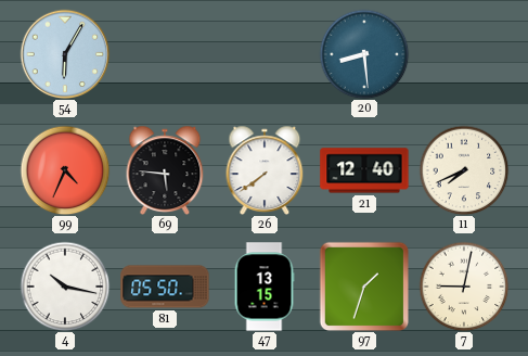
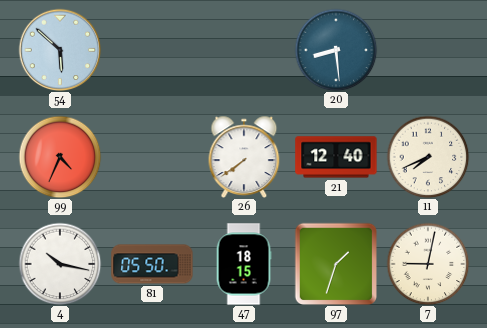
54: 6:05 -> 5:52 (60, 50)
69: 5:46 -> none (165, 169)
47: 13:15 -> 18:15 (244, 264)
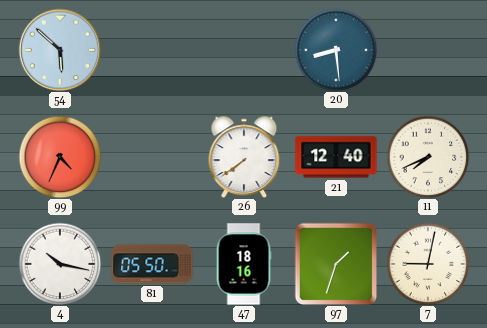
47: 18:15 -> 18:16 (244, 264)
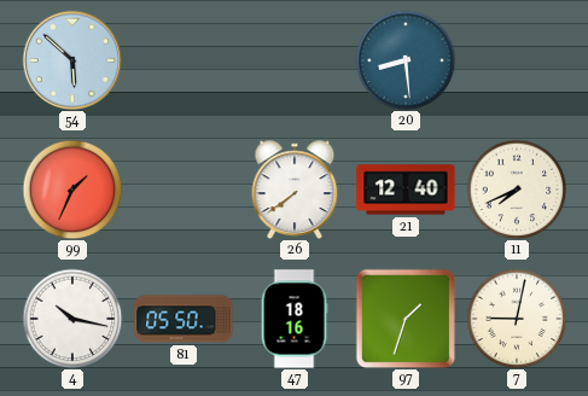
99: 4:34 -> 1:34 (72, 190)
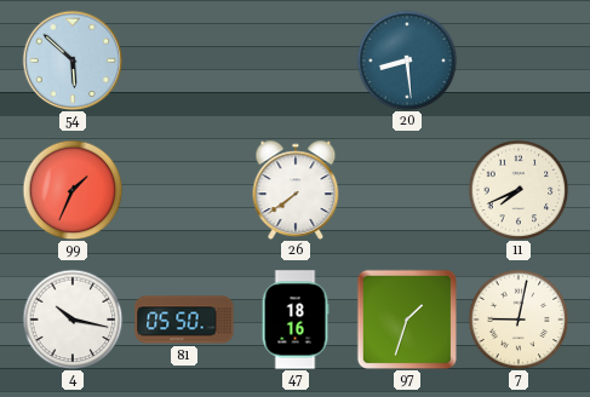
21: 12:40 -> none (406, 190)
